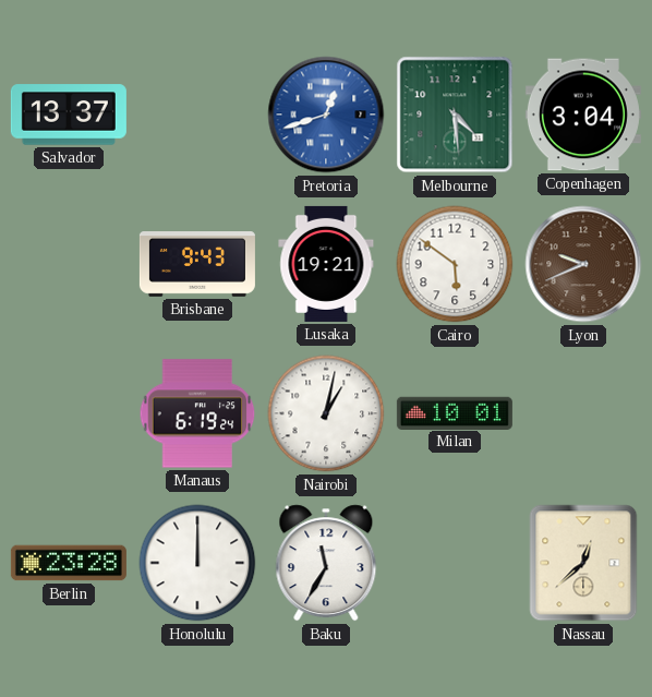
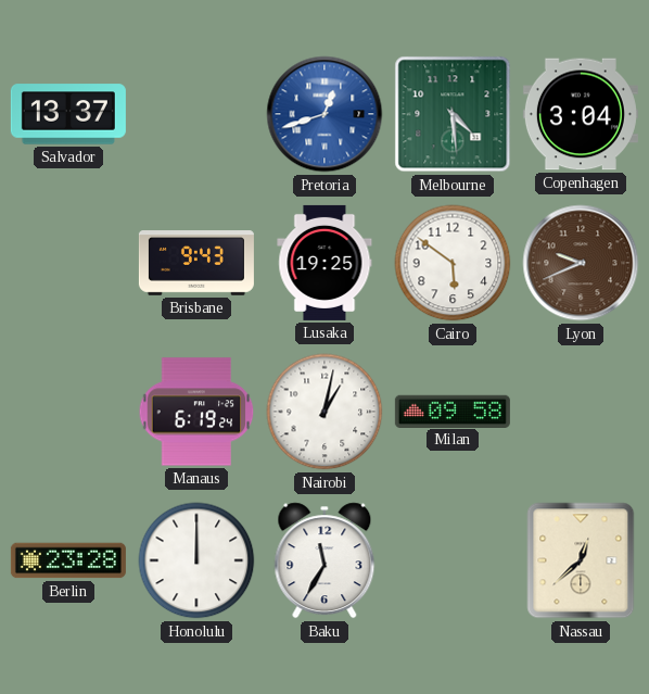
Lusaka: 19:21 -> 19:25 (324, 263)
Milan: 10:01 -> 09:58 (453, 411)
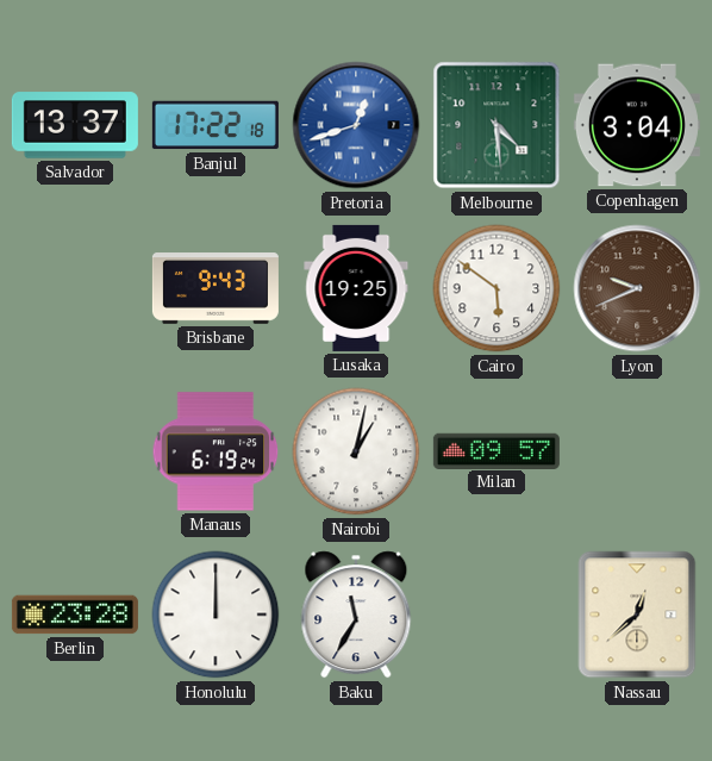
Banjul: none -> 17:22 (216, 125)
Milan: 09:58 -> 09:57 (496, 450)
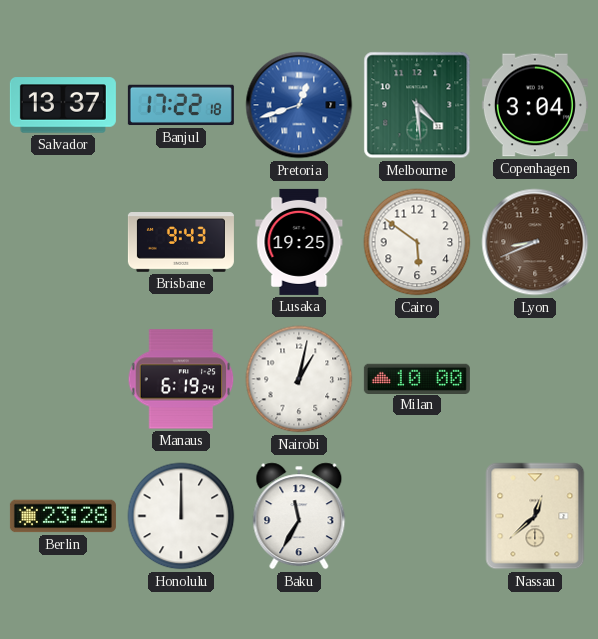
Lyon: 9:41 -> 8:41 (535, 242)
Milan: 09:57 -> 10:00 (417, 378)
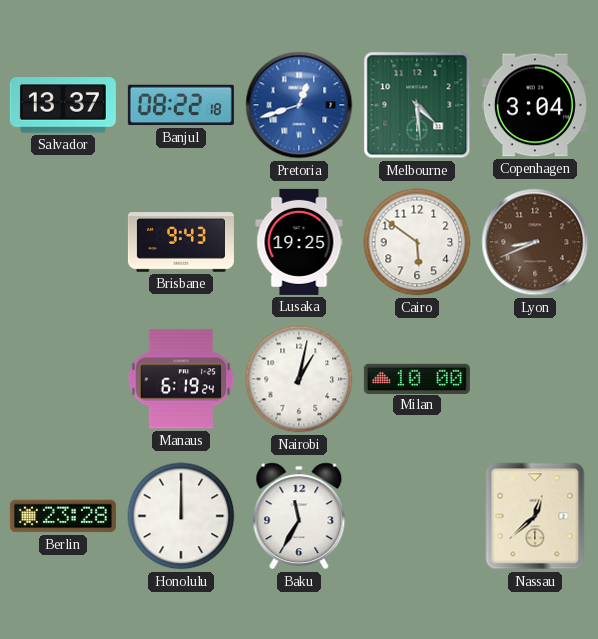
Banjul: 17:22 -> 08:22 (181, 105)
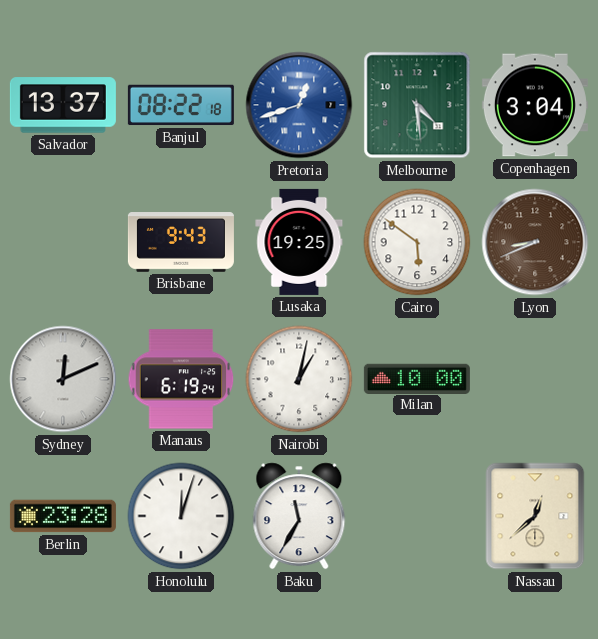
Sydney: none -> 12:11 (63, 379)
Honolulu: 12:00 -> 12:03 (181, 516)
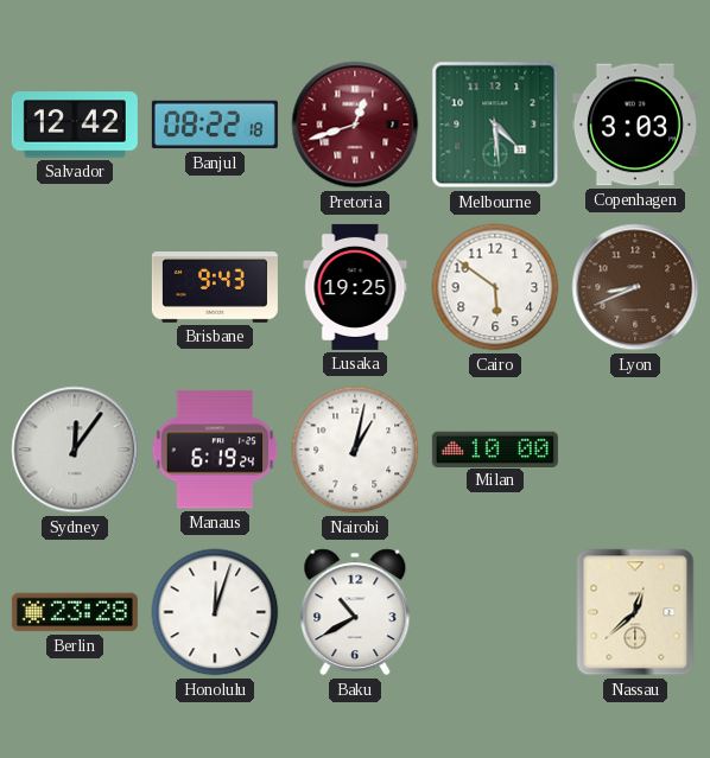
Salvador: 13:37 -> 12:42 (75, 125)
Pretoria dial: blue -> burgundy (355, 125)
Copenhagen: 3:04 -> 3:03 (635, 125)
Sydney: 12:11 -> 12:06 (75, 450)
Baku: 11:35 -> 10:40 (355, 612)
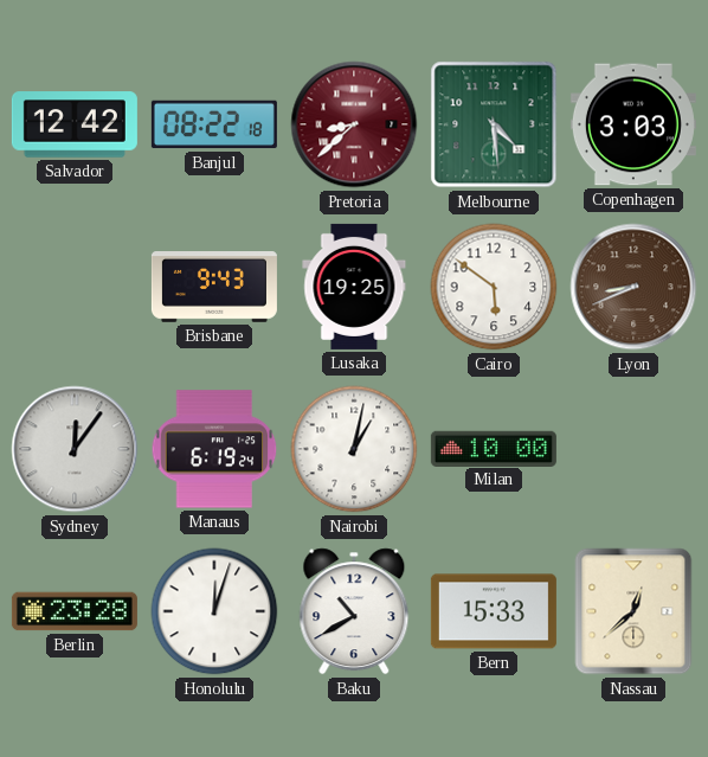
Pretoria: 12:42 -> 8:38 (354, 124)
Bern: none -> 15:33 (494, 611)
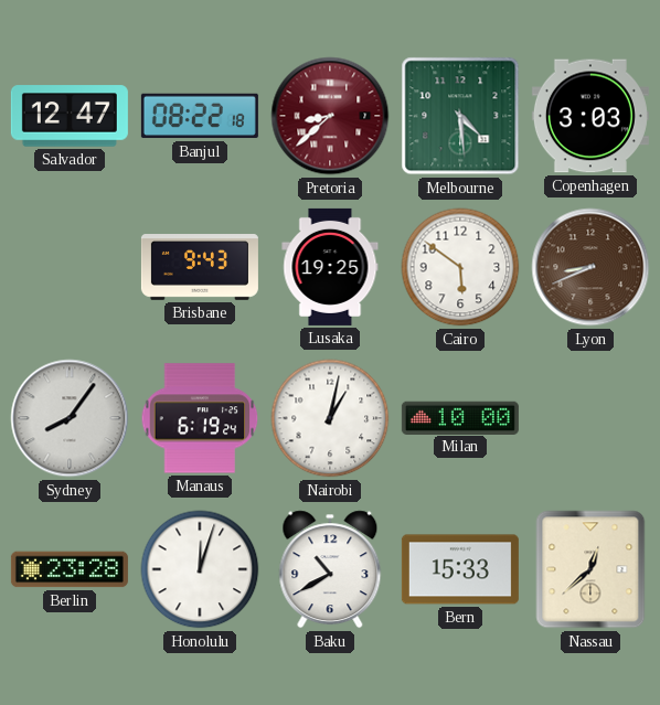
Salvador: 12:42 -> 12:47 (70, 116)
Sydney: 12:06 -> 8:06 (70, 418)
